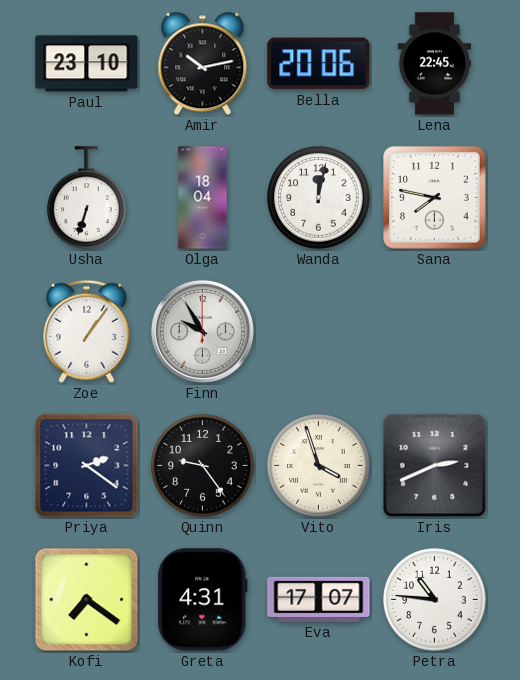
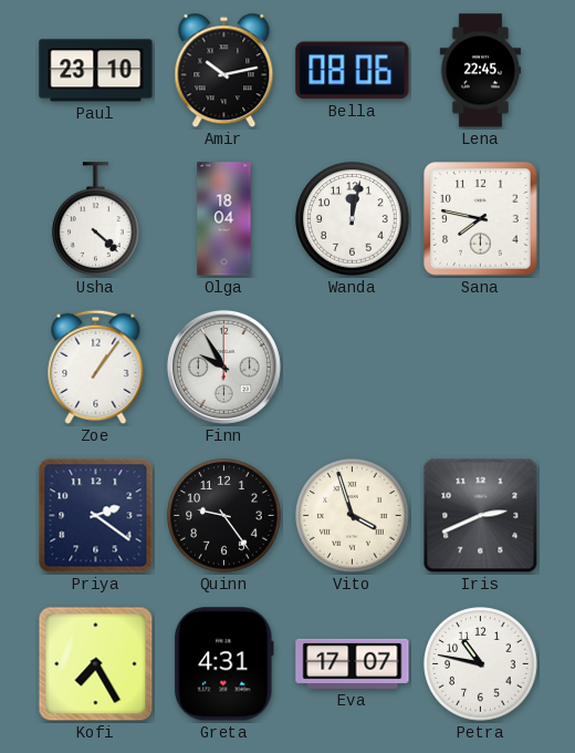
Bella: 20:06 -> 08:06 (353, 71)
Usha: 6:33 -> 4:22 (96, 219)
Kofi: 7:21 -> 7:25 (96, 664)
Petra: 10:46 -> 10:47 (481, 664)
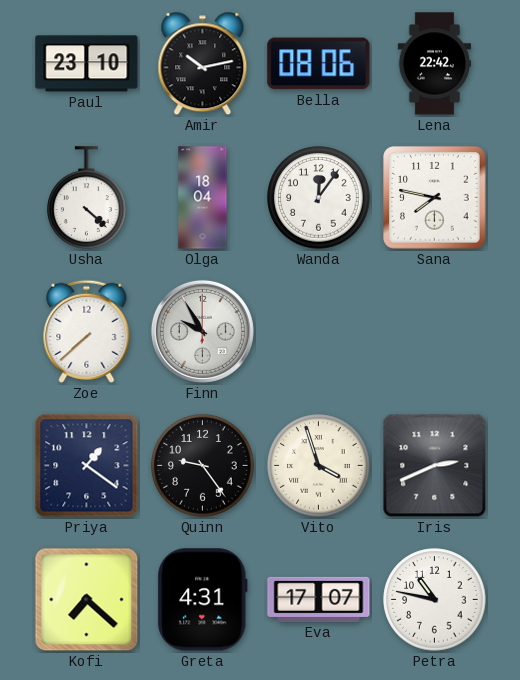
Lena: 22:45 -> 22:42 (434, 64)
Wanda: 12:02 -> 12:06 (319, 198)
Zoe: 1:06 -> 7:38 (87, 331)
Priya: 2:21 -> 1:21 (87, 466)
Kofi: 7:25 -> 7:22 (87, 600)
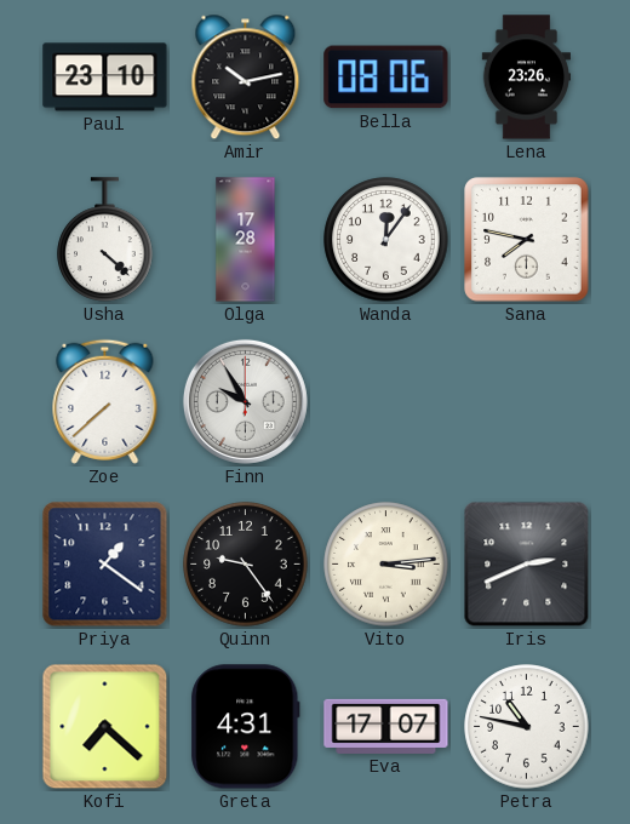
Lena: 22:42 -> 23:26 (526, 78)
Olga: 18:04 -> 17:28 (246, 240)
Vito: 3:57 -> 3:14 (386, 565)
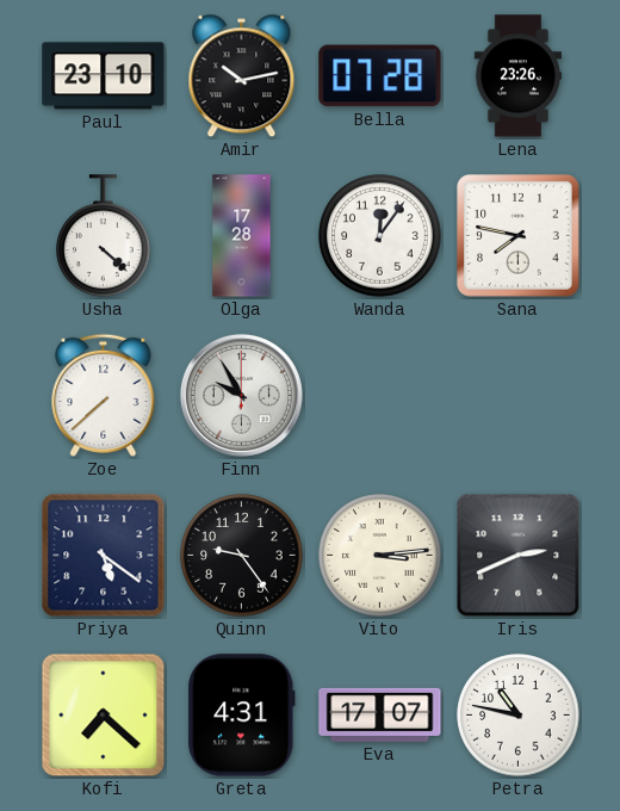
Bella: 08:06 -> 07:28 (380, 76)
Priya: 1:21 -> 5:21 (104, 556)
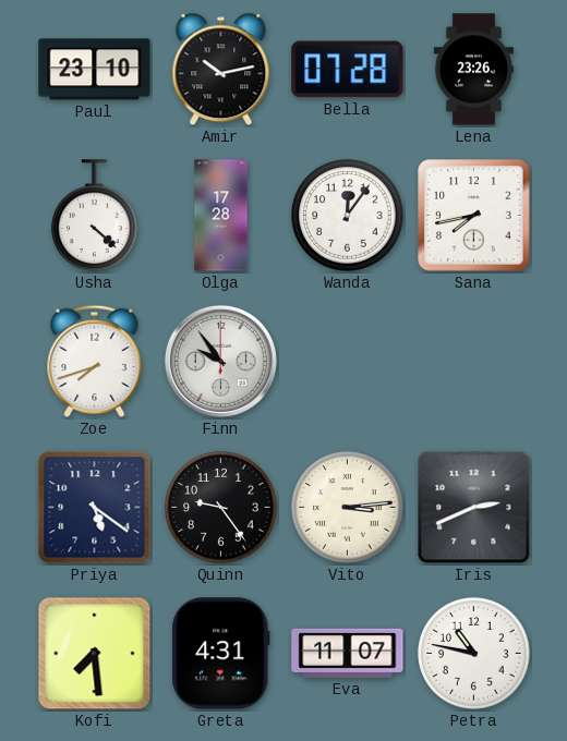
Sana: 7:47 -> 7:43 (474, 216)
Zoe: 7:38 -> 7:42 (95, 361)
Finn: 9:55 -> 9:54 (220, 361)
Kofi: 7:22 -> 7:29 (95, 654)
Eva: 17:07 -> 11:07 (348, 653)
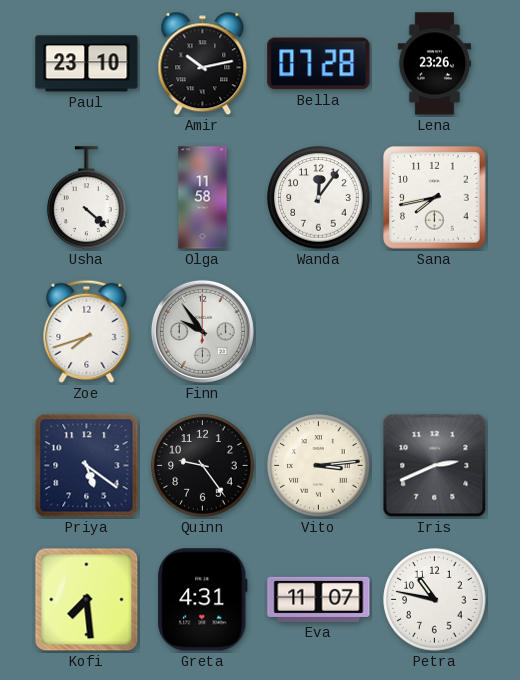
Olga: 17:28 -> 11:58 (203, 198)
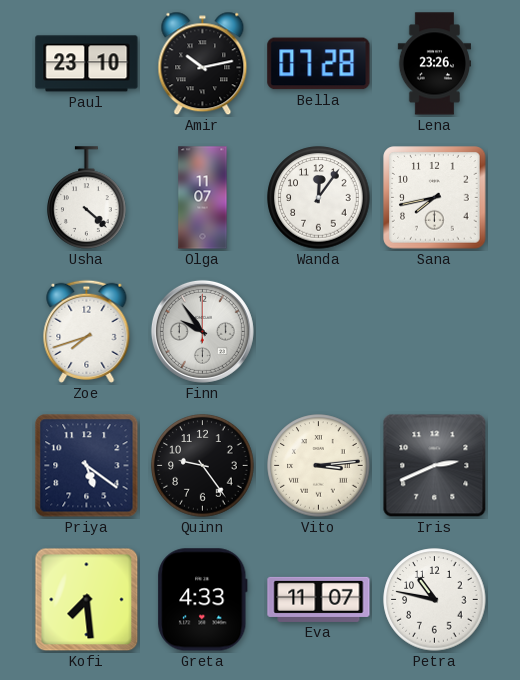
Olga: 11:58 -> 11:07 (203, 198)
Greta: 4:31 -> 4:33 (203, 600)
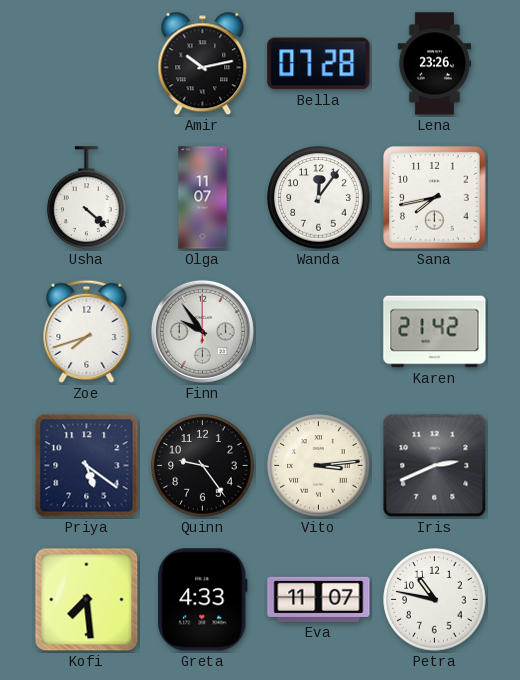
Paul: 23:10 -> none (87, 64)
Karen: none -> 21:42 (435, 332)
